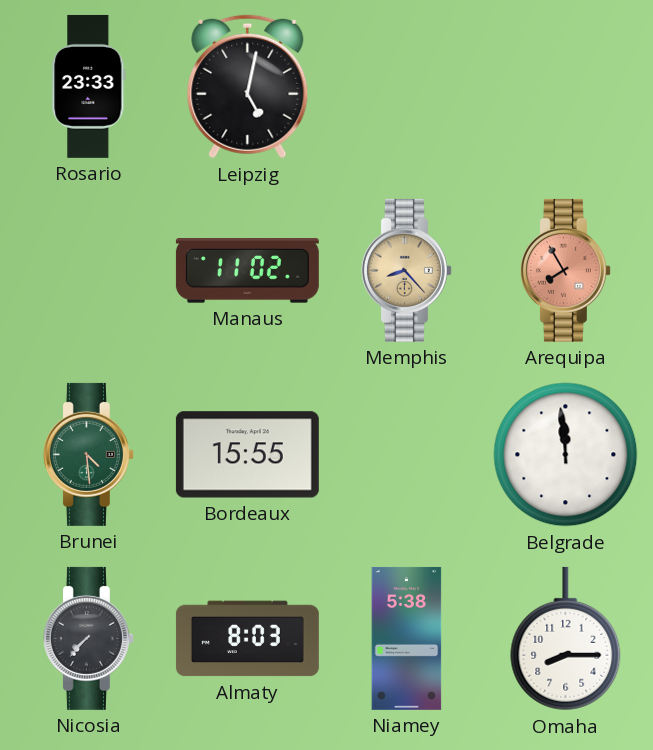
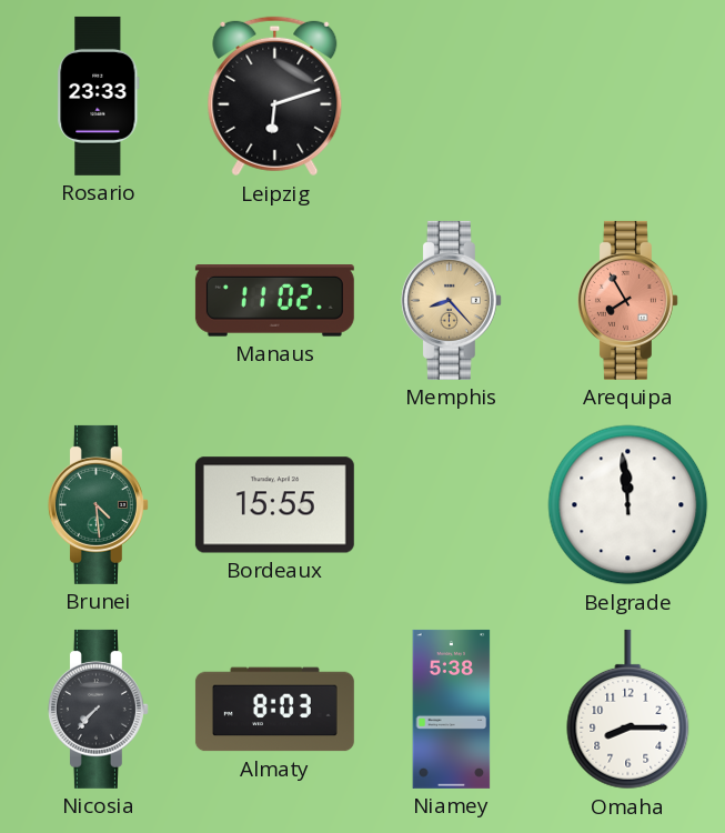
Leipzig: 5:02 -> 6:12 (275, 97)
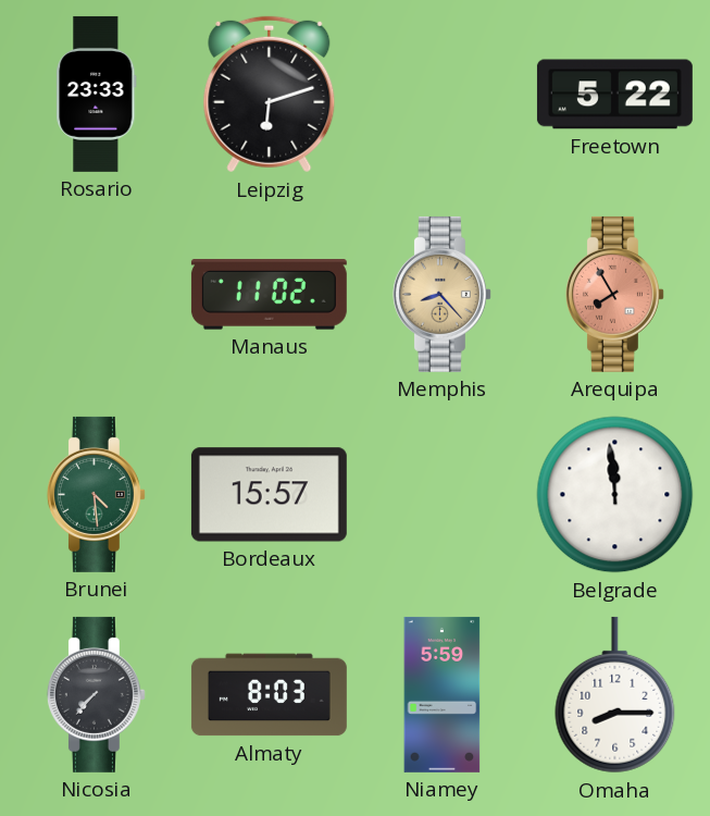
Freetown: none -> 5:22 (614, 95)
Bordeaux: 15:55 -> 15:57 (269, 495)
Niamey: 5:38 -> 5:59 (443, 694)
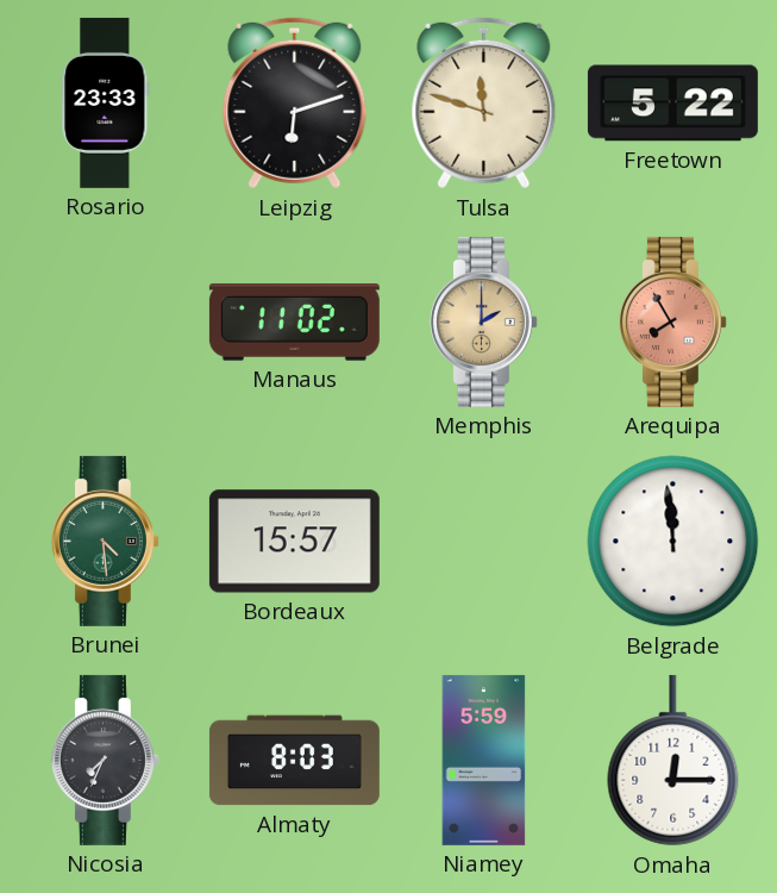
Tulsa: none -> 11:48 (484, 104)
Memphis: 8:23 -> 2:00 (483, 321)
Nicosia: 7:37 -> 7:34 (105, 760)
Omaha: 8:15 -> 12:15 (673, 761)
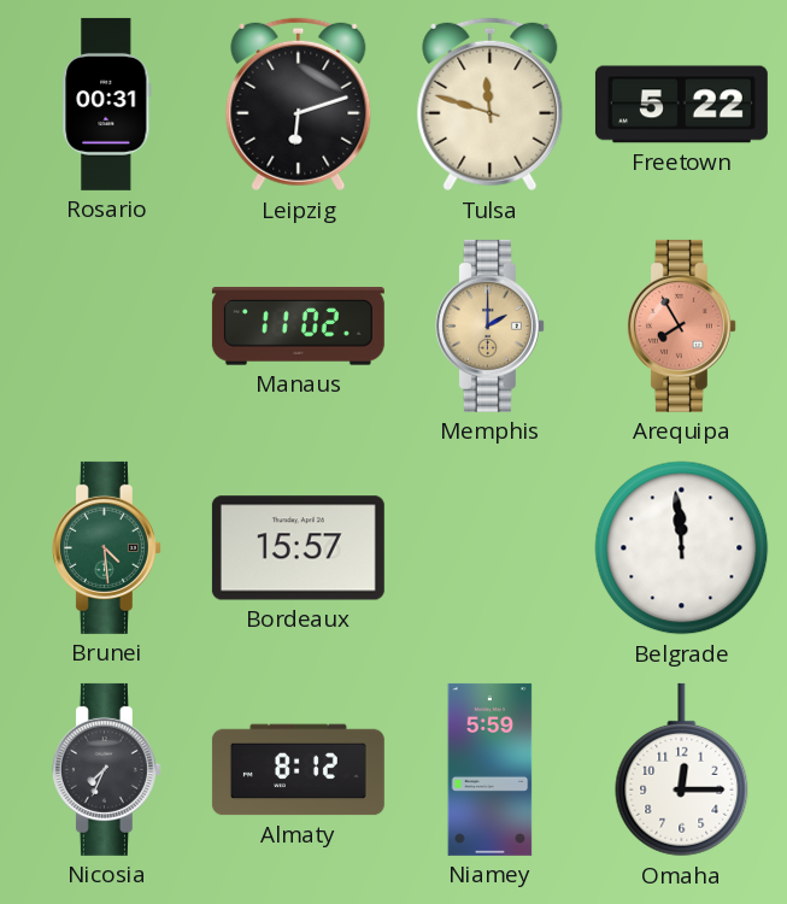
Rosario: 23:33 -> 00:31 (107, 104)
Almaty: 8:03 -> 8:12 (298, 770)
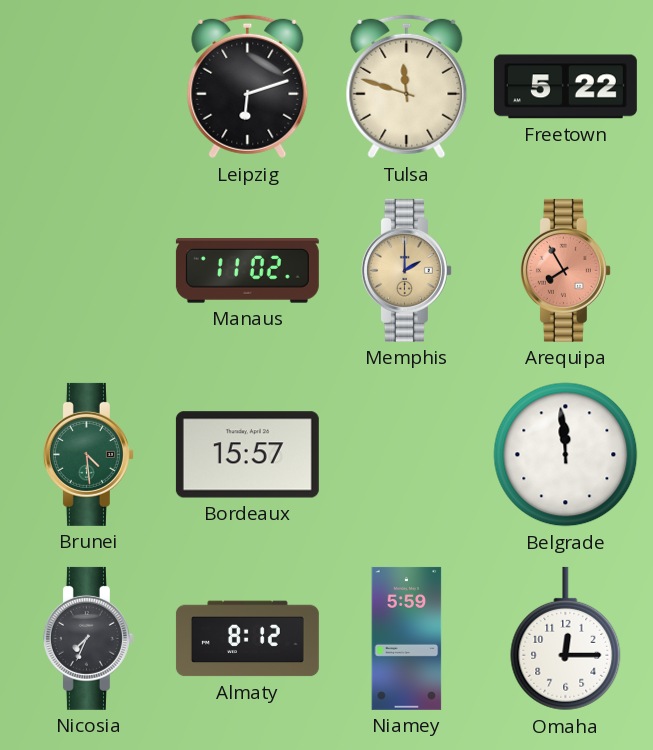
Rosario: 00:31 -> none (107, 104)
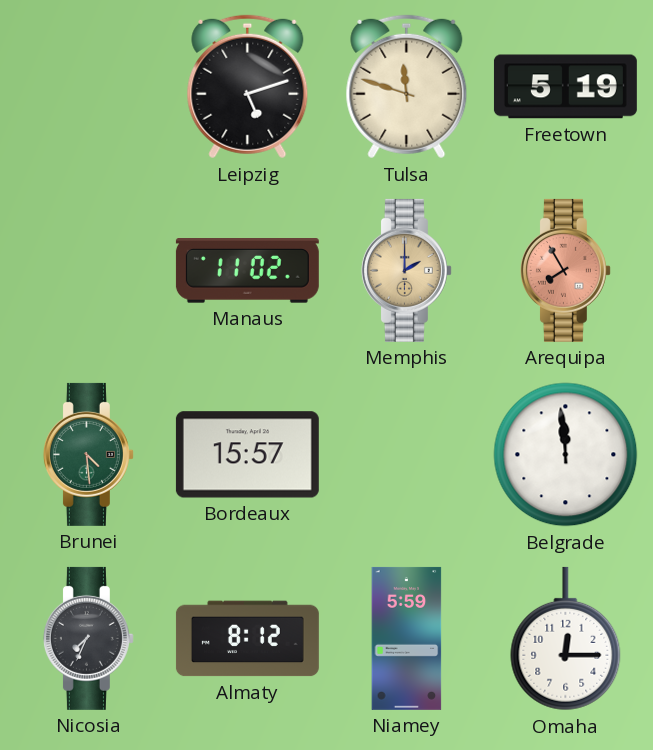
Leipzig: 6:12 -> 5:12 (248, 87)
Freetown: 5:22 -> 5:19 (565, 87)
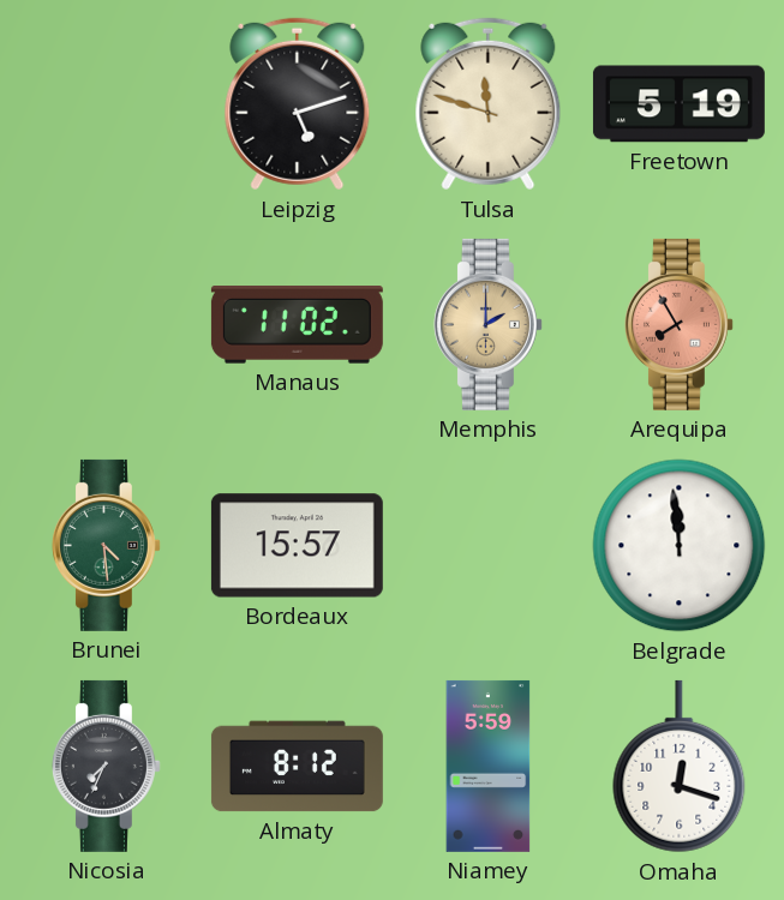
Omaha: 12:15 -> 12:18 (680, 767)
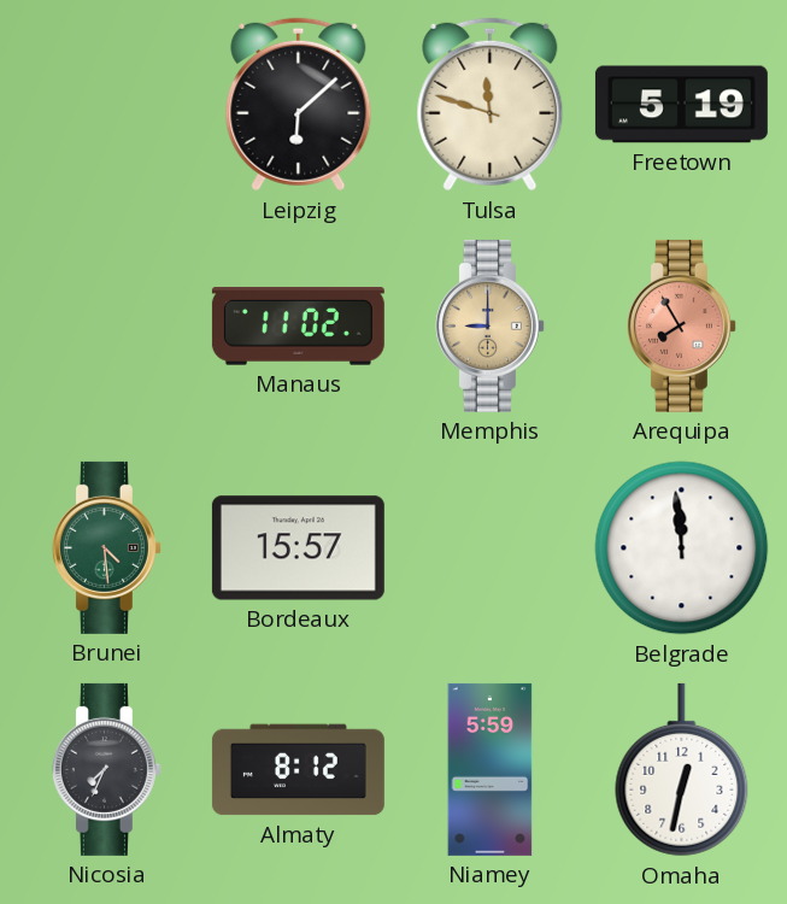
Leipzig: 5:12 -> 6:08 (299, 105)
Memphis: 2:00 -> 9:00 (489, 325)
Omaha: 12:18 -> 12:32 (682, 770)
